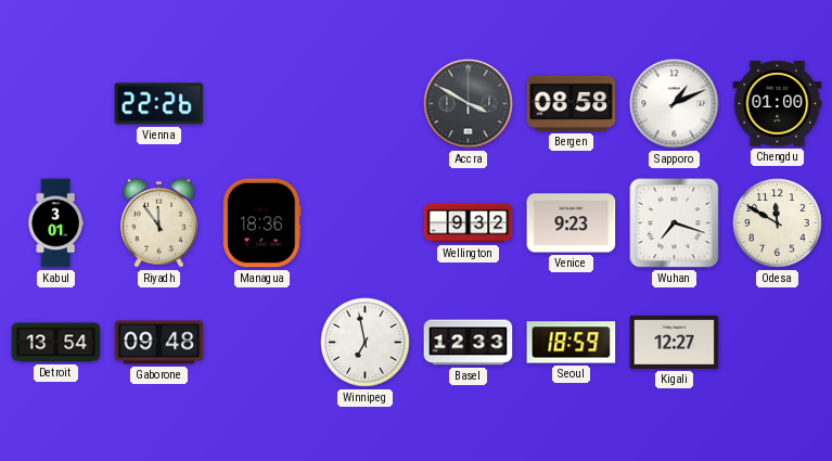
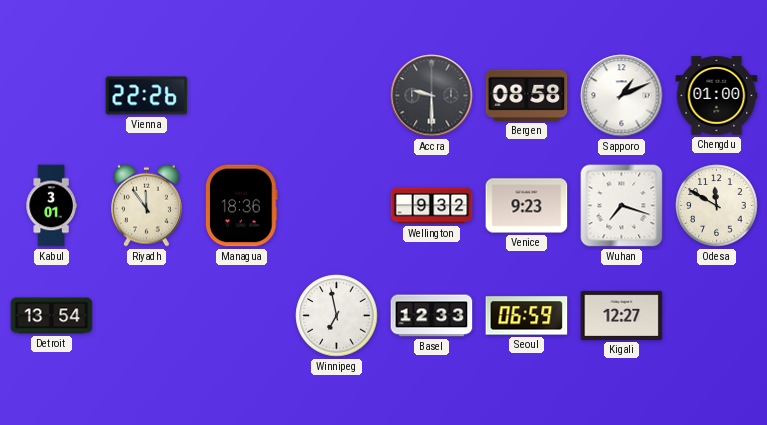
Accra: 3:50 -> 9:30 (432, 96)
Gaborone: 09:48 -> none (159, 343)
Seoul: 18:59 -> 06:59 (527, 316)
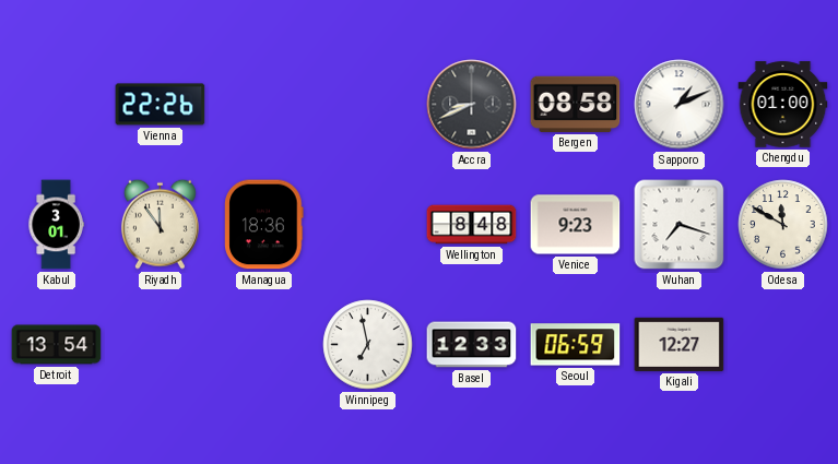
Accra: 9:30 -> 8:41 (472, 105)
Wellington: 9:32 -> 8:48 (472, 225)
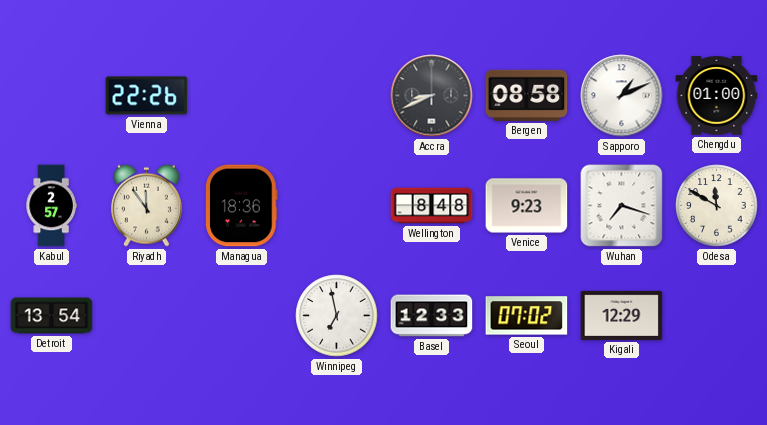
Kabul: 3:01 -> 2:57 (51, 206)
Seoul: 06:59 -> 07:02 (527, 316)
Kigali: 12:27 -> 12:29 (622, 315)
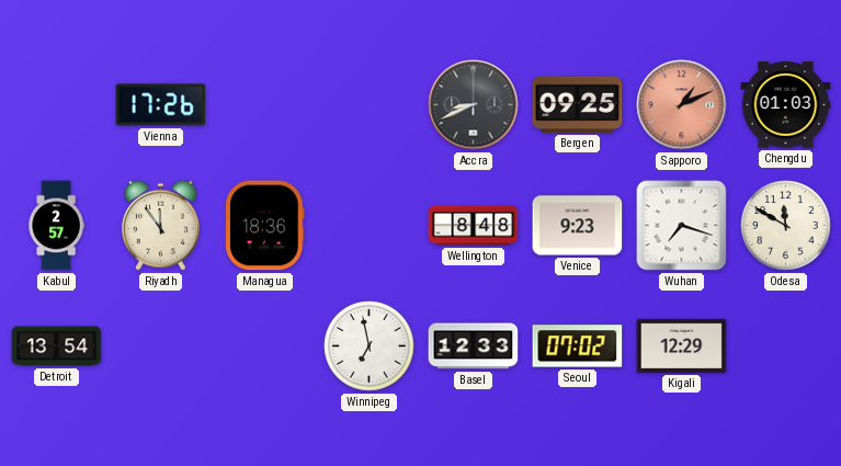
Vienna: 22:26 -> 17:26 (161, 105)
Bergen: 08:58 -> 09:25 (578, 104)
Sapporo dial: white -> salmon (682, 105)
Chengdu: 01:00 -> 01:03 (786, 105)
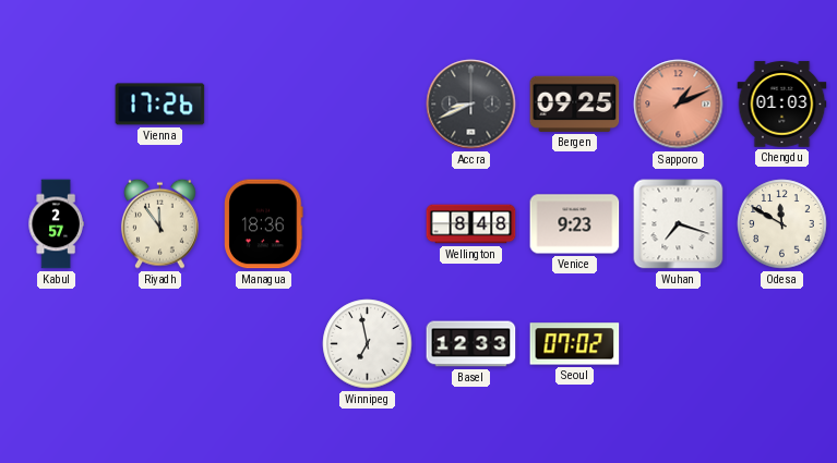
Detroit: 13:54 -> none (57, 346)
Kigali: 12:29 -> none (682, 345)
